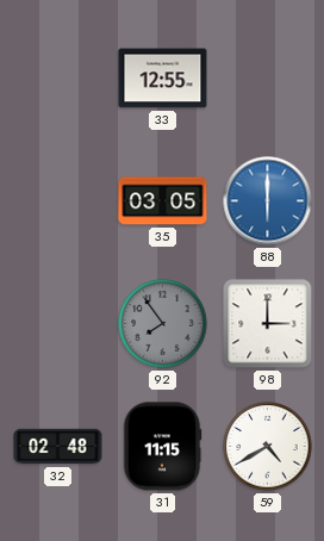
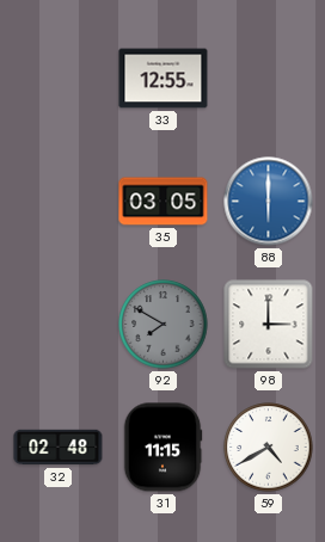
92: 7:54 -> 7:50 (164, 325)
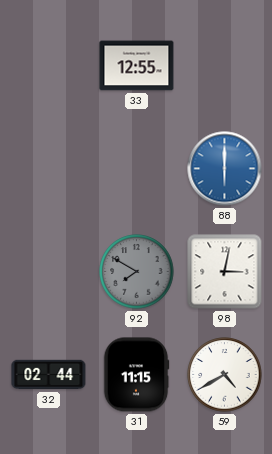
35: 03:05 -> none (164, 202)
98: 3:00 -> 3:02 (225, 272)
32: 02:48 -> 02:44 (49, 375)
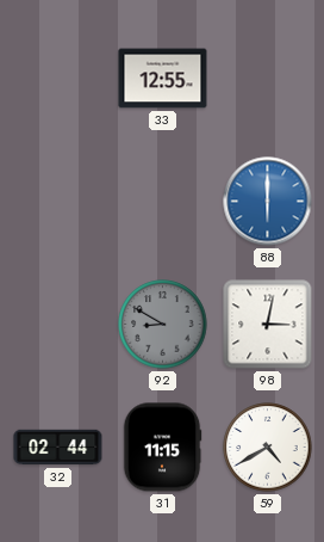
92: 7:50 -> 8:50 (163, 325)
